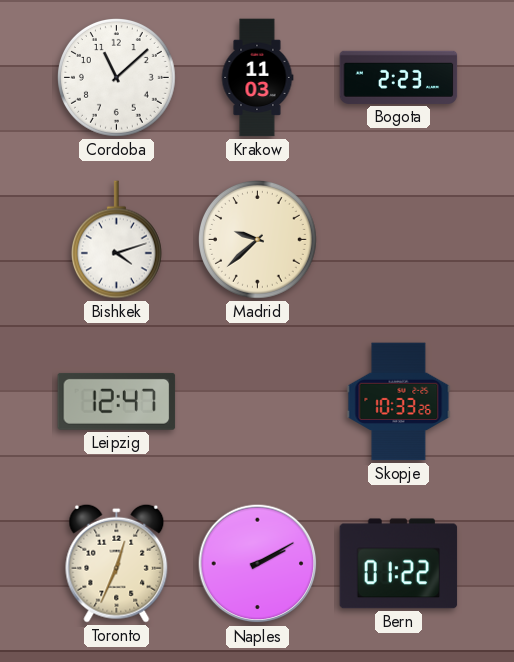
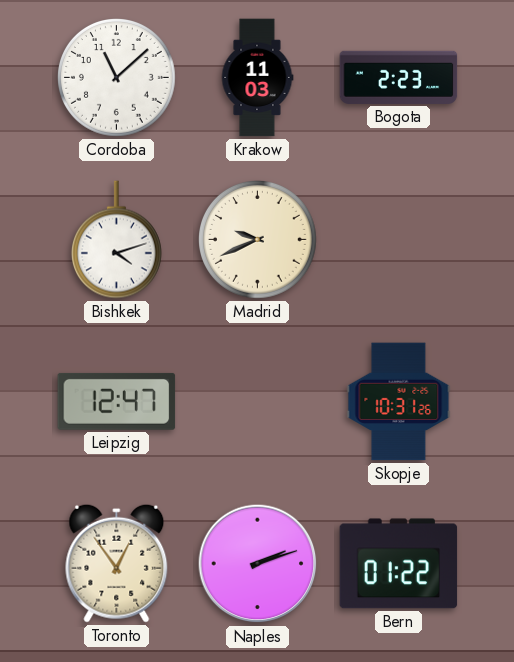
Madrid: 9:38 -> 9:41 (258, 240)
Skopje: 10:33 -> 10:31 (399, 402)
Toronto: 12:34 -> 12:54 (117, 563)
Naples: 2:10 -> 2:12 (258, 564)
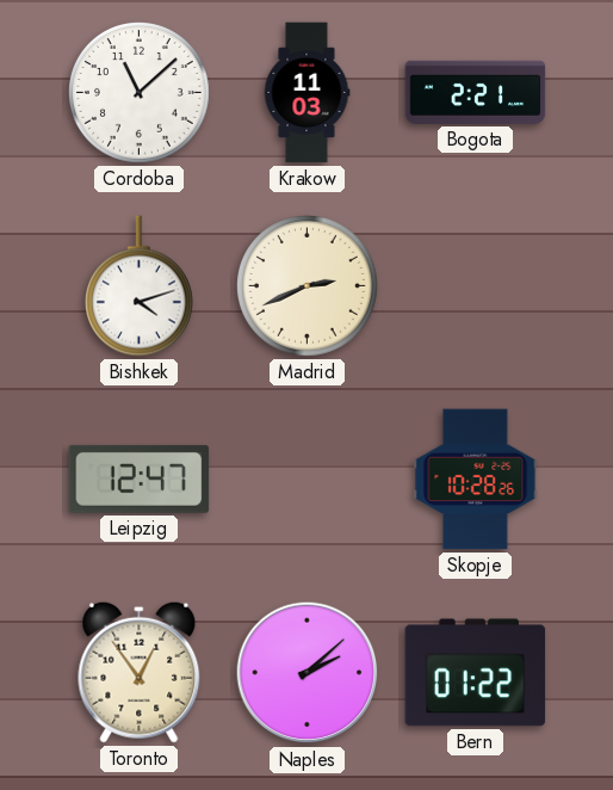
Bogota: 2:23 -> 2:21 (476, 92)
Madrid: 9:41 -> 2:41 (308, 286)
Skopje: 10:31 -> 10:28 (476, 480)
Naples: 2:12 -> 2:08 (308, 673)
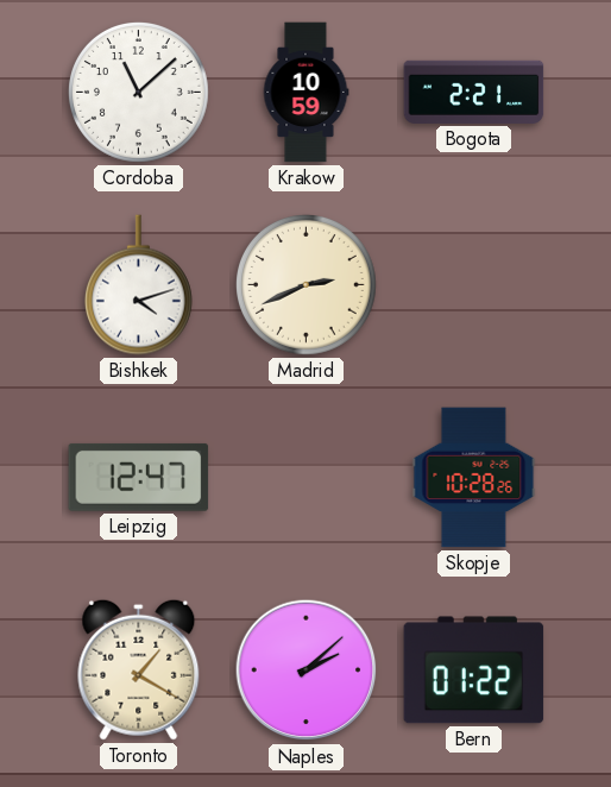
Krakow: 11:03 -> 10:59 (305, 93)
Toronto: 12:54 -> 1:20 (139, 669)
